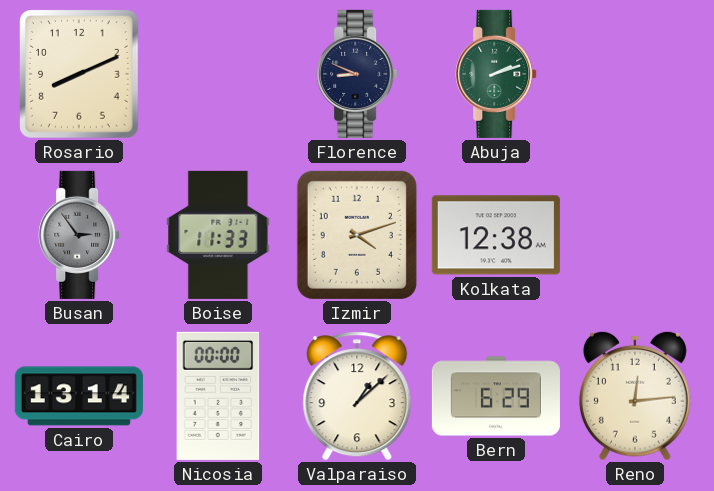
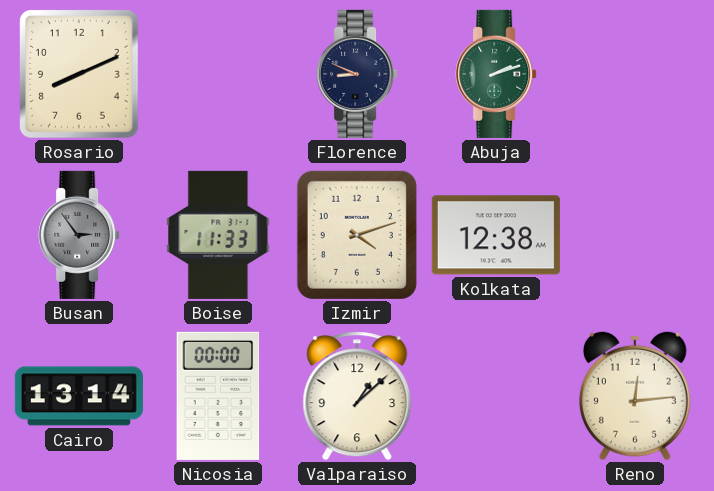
Bern: 6:29 -> none (496, 396)
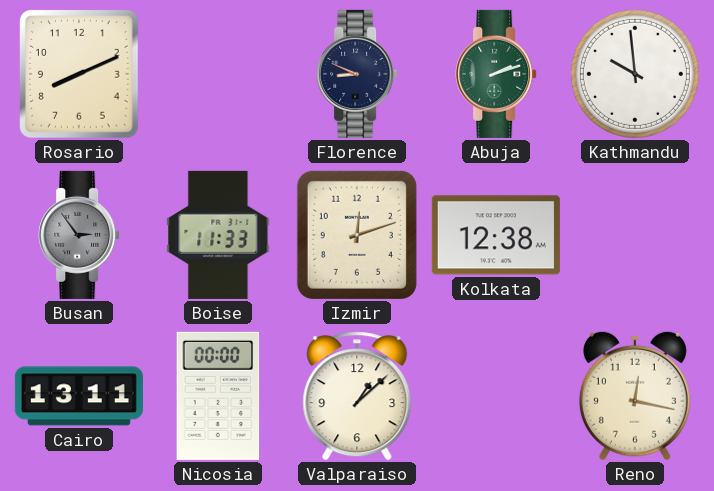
Kathmandu: none -> 9:59 (635, 74)
Izmir: 4:12 -> 12:12 (357, 235)
Cairo: 13:14 -> 13:11 (79, 396)
Reno: 12:14 -> 12:17 (635, 396)
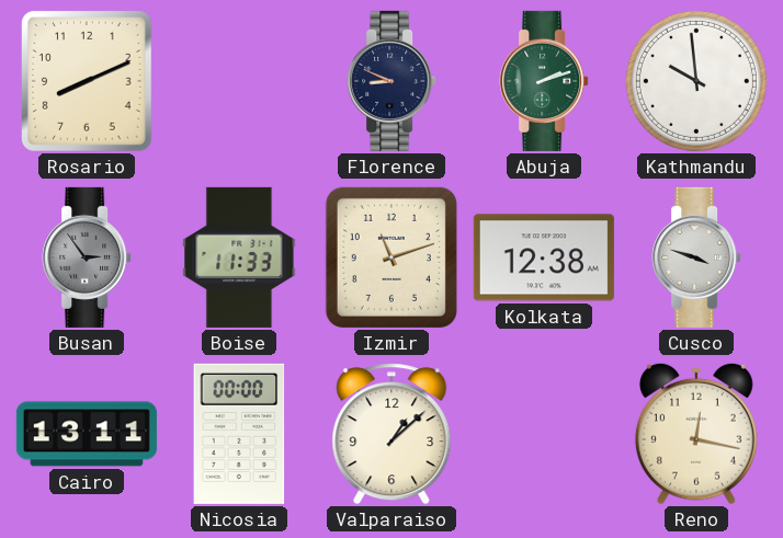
Izmir: 12:12 -> 11:12 (392, 257)
Cusco: none -> 3:48 (696, 257)
